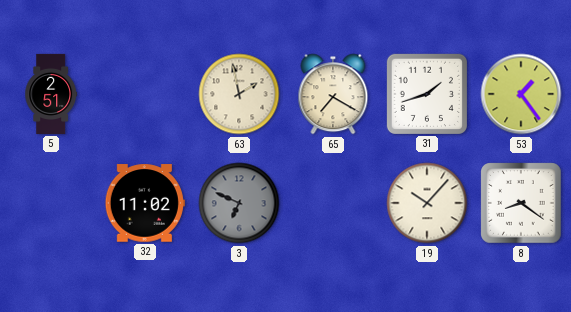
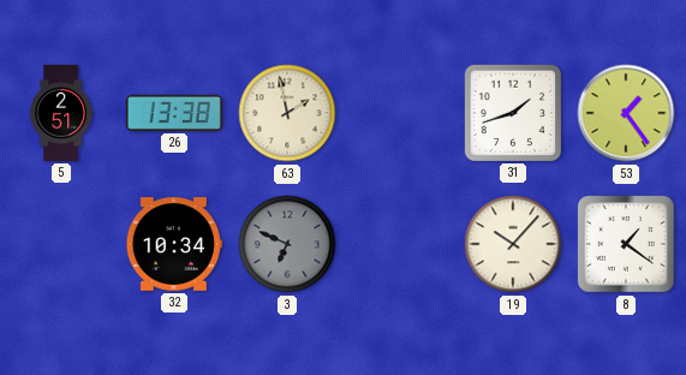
26: none -> 13:38 (174, 113)
65: 7:20 -> none (333, 94)
32: 11:02 -> 10:34 (174, 244)
8: 8:21 -> 1:21 (626, 244)
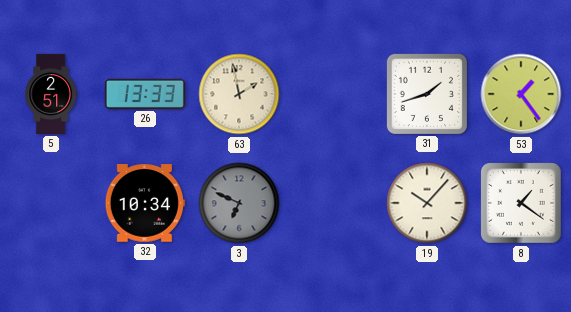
26: 13:38 -> 13:33 (145, 94)
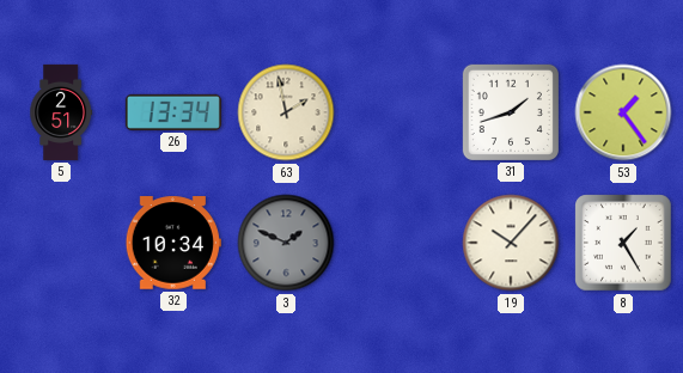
26: 13:33 -> 13:34 (173, 112)
3: 6:49 -> 1:49 (286, 243)
8: 1:21 -> 1:25 (623, 243)
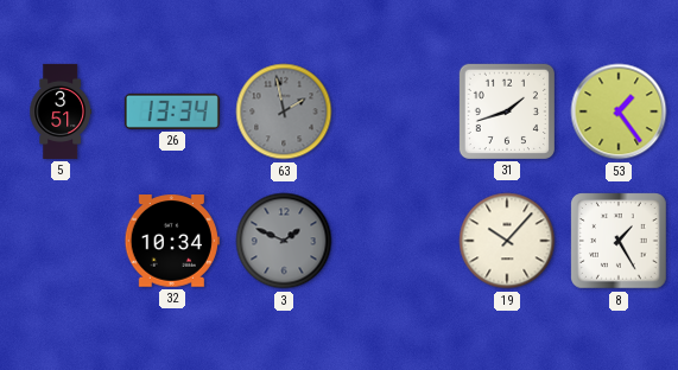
5: 2:51 -> 3:51 (61, 111)
63 dial: cream -> grey (284, 111)
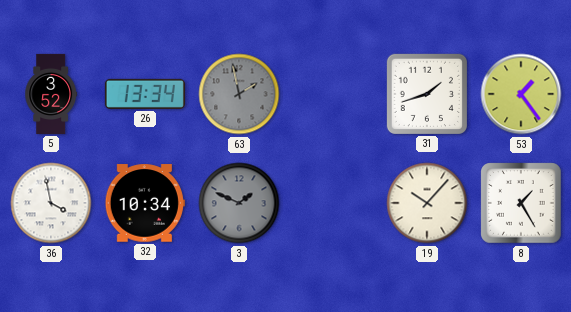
5: 3:51 -> 3:52 (51, 94)
36: none -> 3:58 (51, 203)
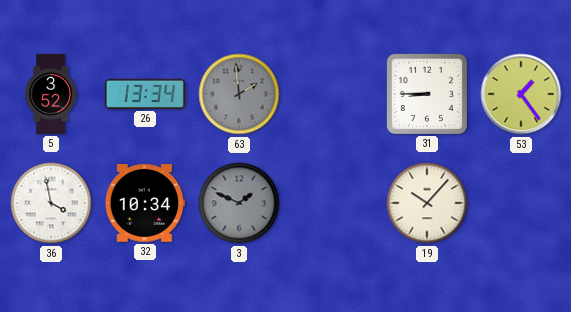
63: 1:58 -> 1:59 (239, 94)
31: 1:42 -> 8:45 (427, 94)
8: 1:25 -> none (521, 203)
